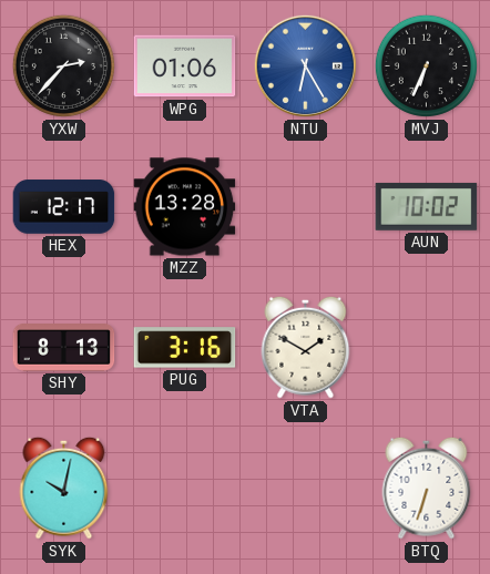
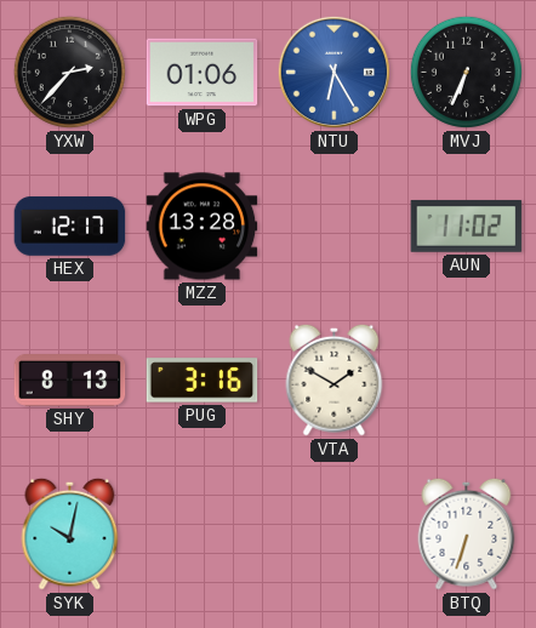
AUN: 10:02 -> 11:02 (467, 225)
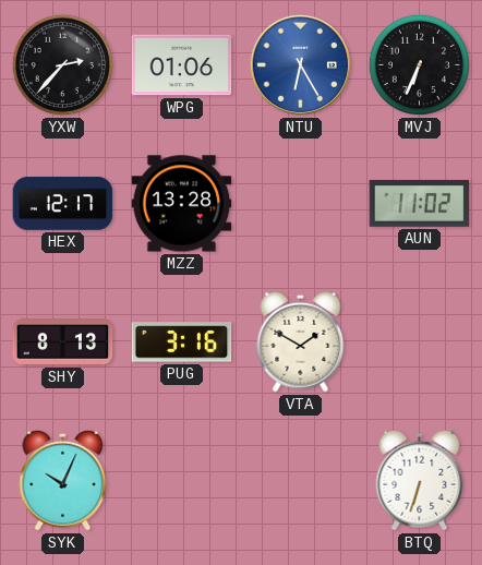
SYK: 10:02 -> 10:04 (63, 480)
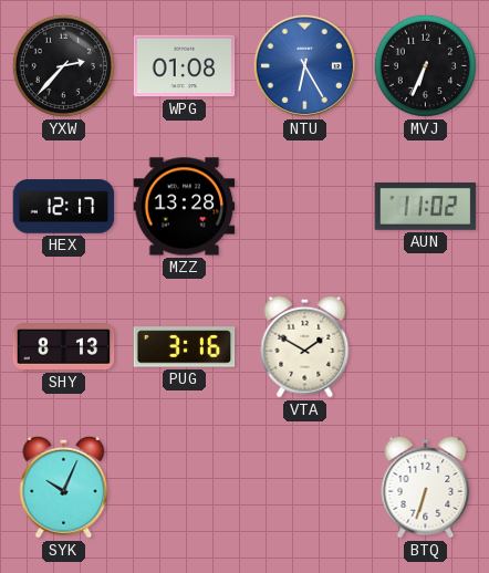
WPG: 01:06 -> 01:08 (185, 66)
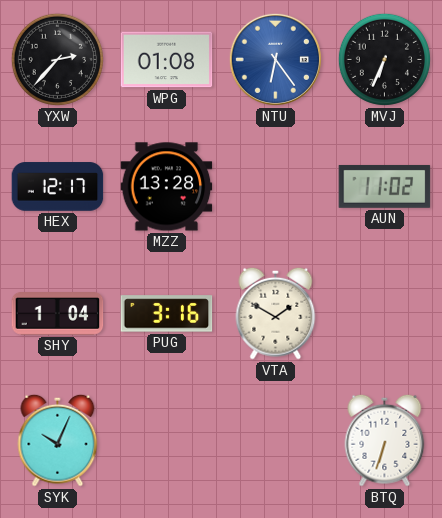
NTU: 6:25 -> 6:24 (275, 59)
SHY: 8:13 -> 1:04 (58, 314)
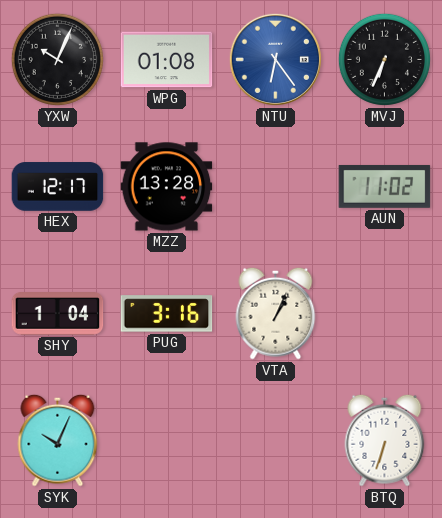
YXW: 2:37 -> 10:04 (57, 59)
VTA: 1:50 -> 1:04 (276, 313)
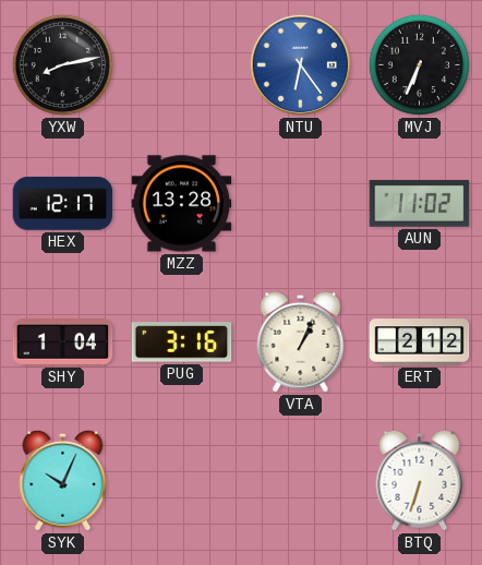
YXW: 10:04 -> 8:13 (62, 64)
WPG: 01:08 -> none (167, 60)
ERT: none -> 2:12 (420, 342)
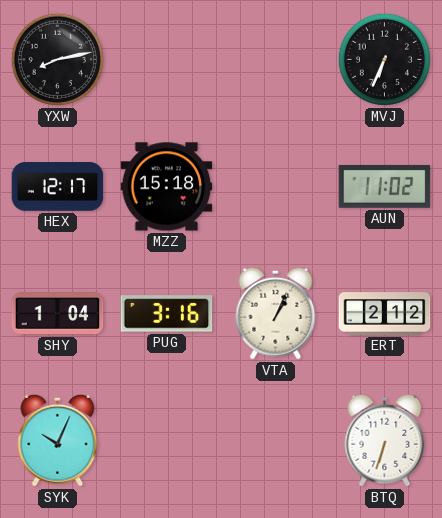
NTU: 6:24 -> none (300, 64)
MZZ: 13:28 -> 15:18 (167, 187)
